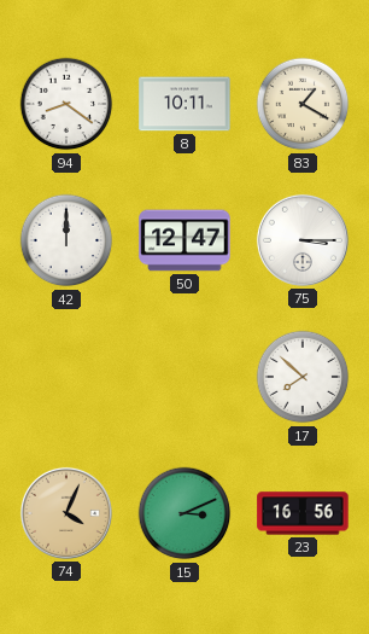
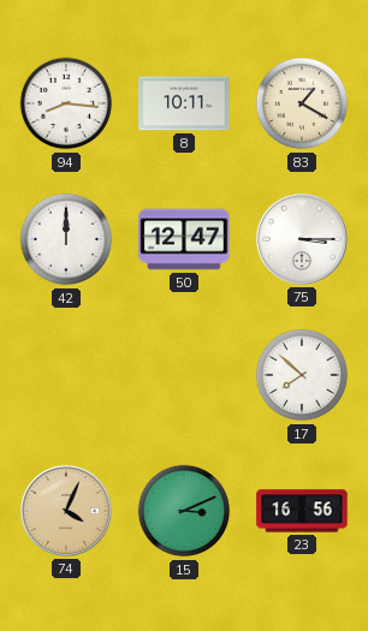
94: 8:21 -> 8:16 (66, 103)
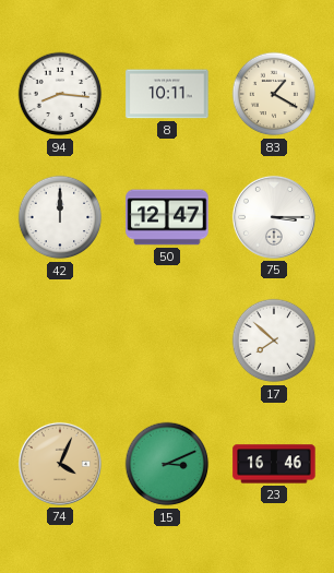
23: 16:56 -> 16:46 (274, 464)
